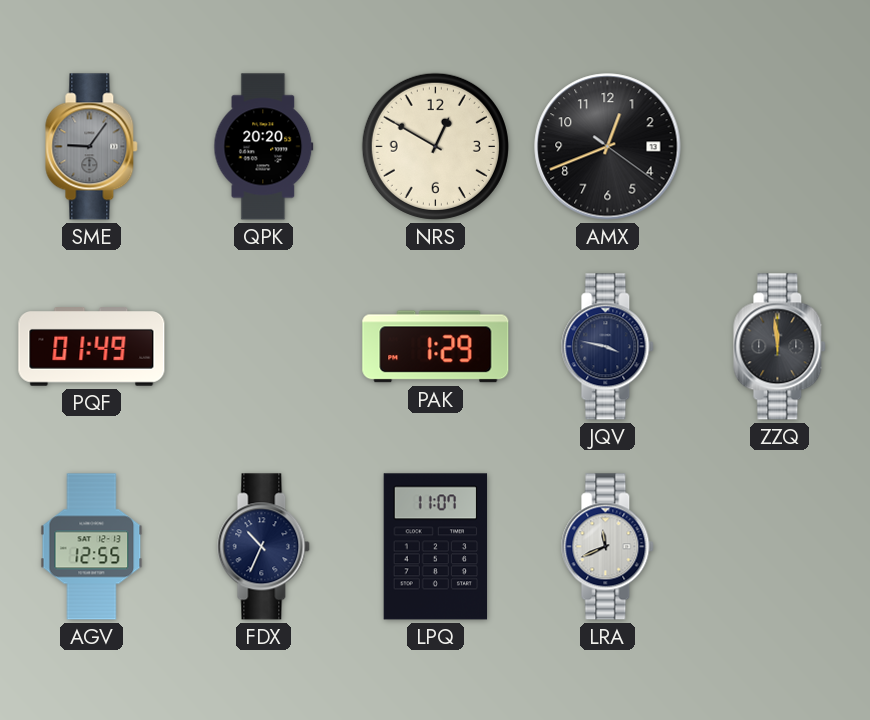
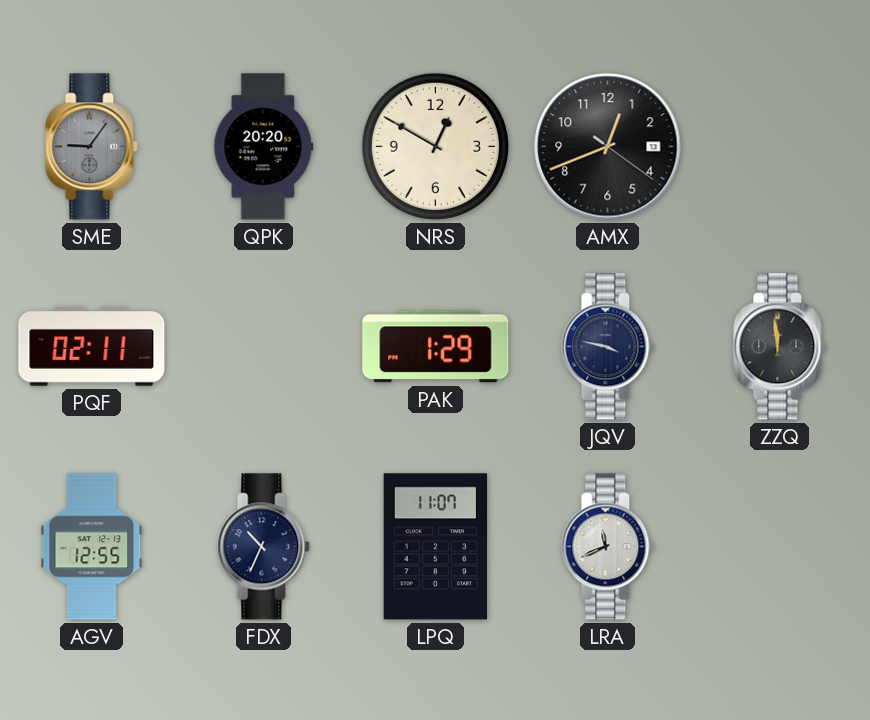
PQF: 01:49 -> 02:11 (92, 347)
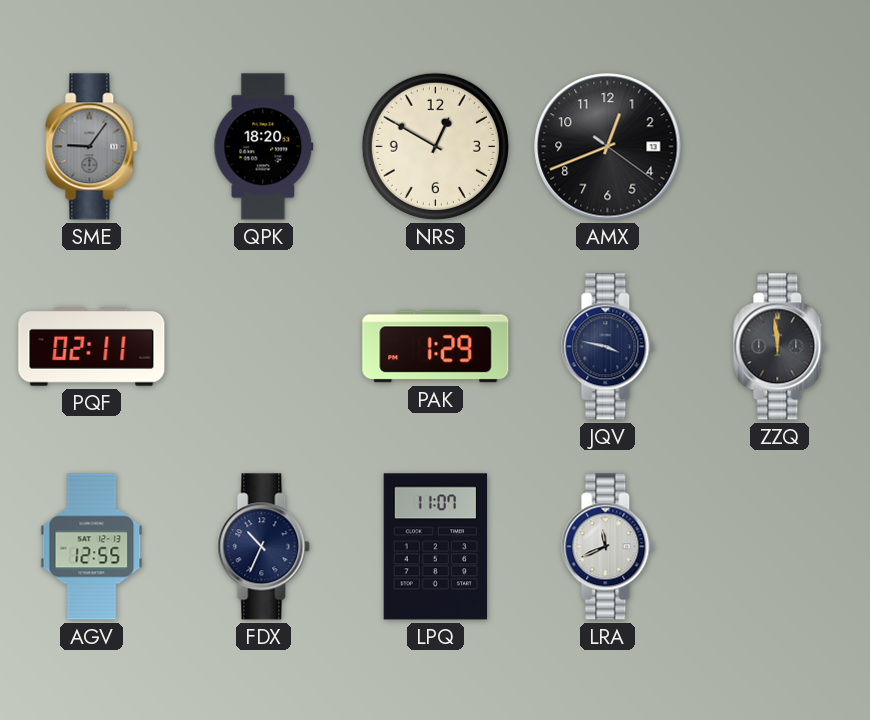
QPK: 20:20 -> 18:20 (264, 147)
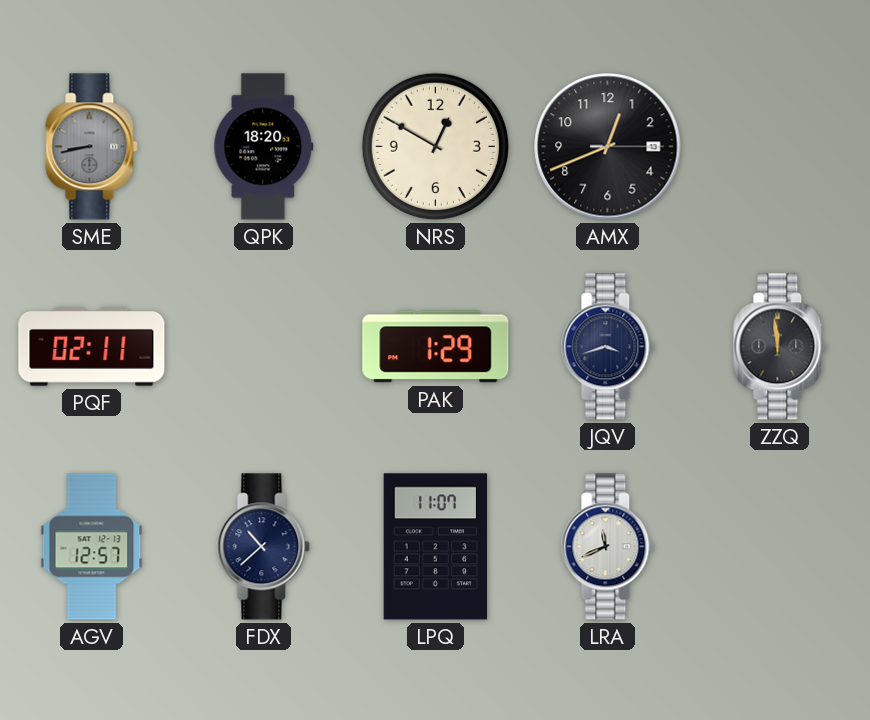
SME: 9:06 -> 8:43 (92, 147)
AMX: 12:41:21 -> 12:41:15 (608, 147)
JQV: 3:47 -> 3:42 (608, 347)
AGV: 12:55 -> 12:57 (92, 547)
FDX: 10:34 -> 10:38 (264, 547)
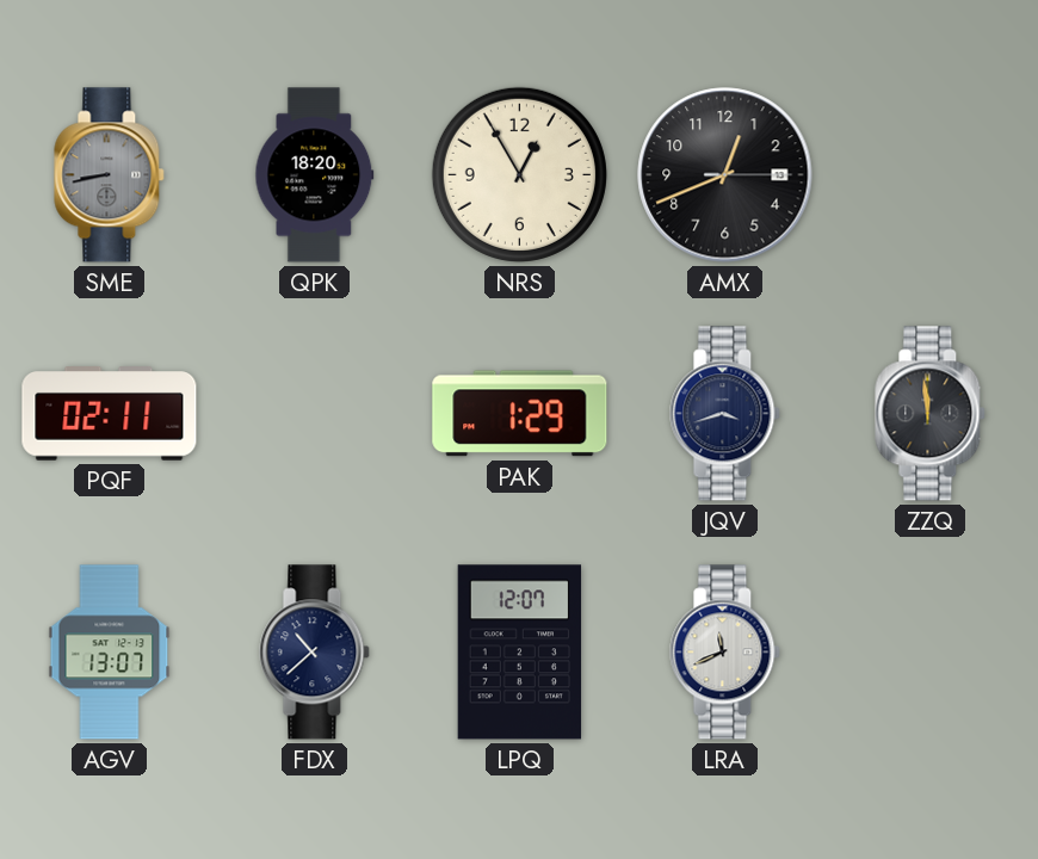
NRS: 12:50 -> 12:55 (519, 174)
AGV: 12:57 -> 13:07 (110, 653)
LPQ: 11:07 -> 12:07 (520, 653)
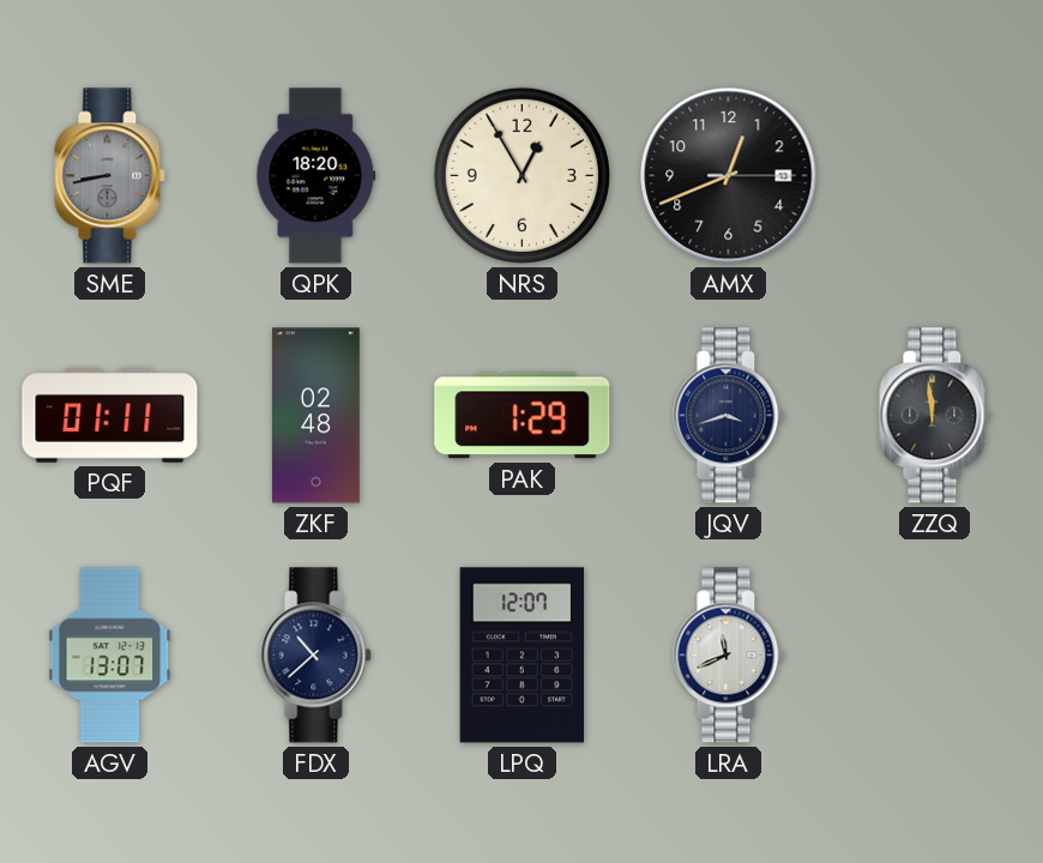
PQF: 02:11 -> 01:11 (110, 416)
ZKF: none -> 02:48 (315, 416)
